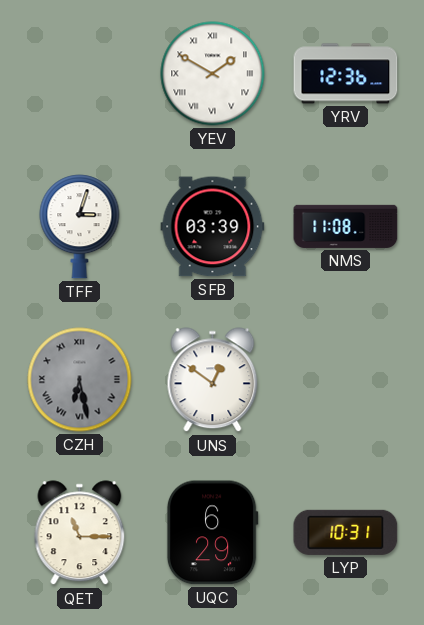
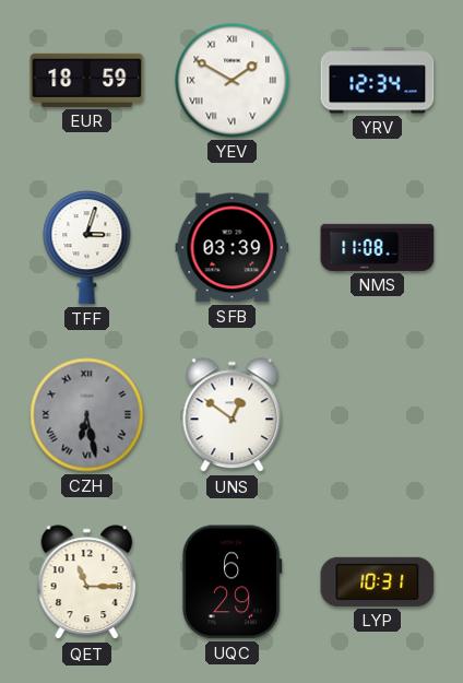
EUR: none -> 18:59 (87, 80)
YRV: 12:36 -> 12:34 (378, 81)
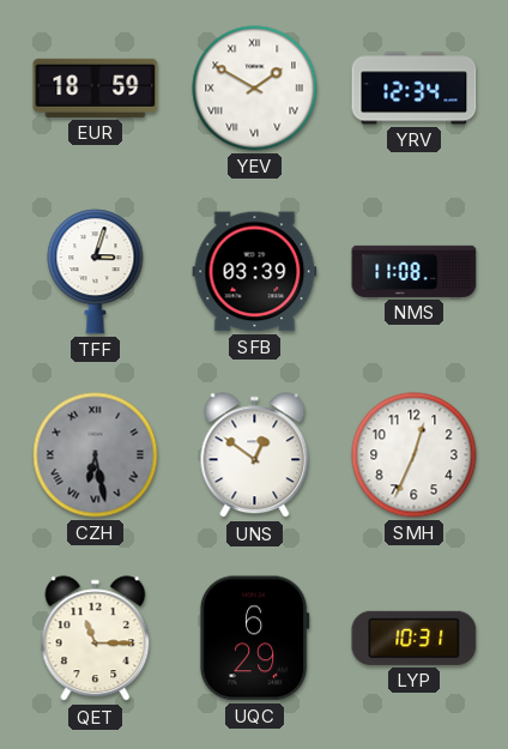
SMH: none -> 12:34 (415, 455)
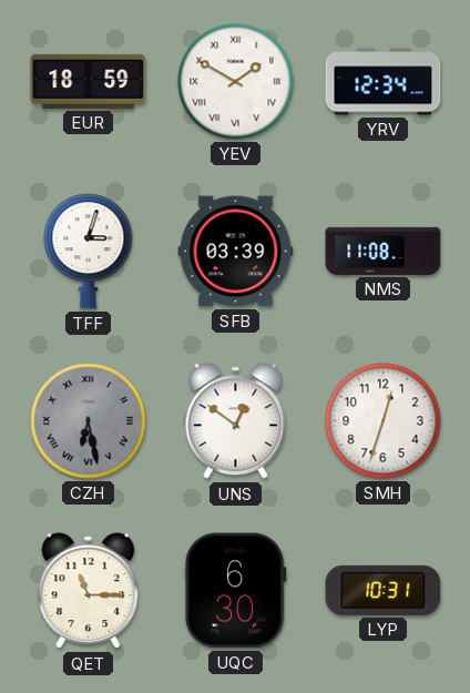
SMH: 12:34 -> 12:33 (384, 421)
UQC: 6:29 -> 6:30 (235, 591)
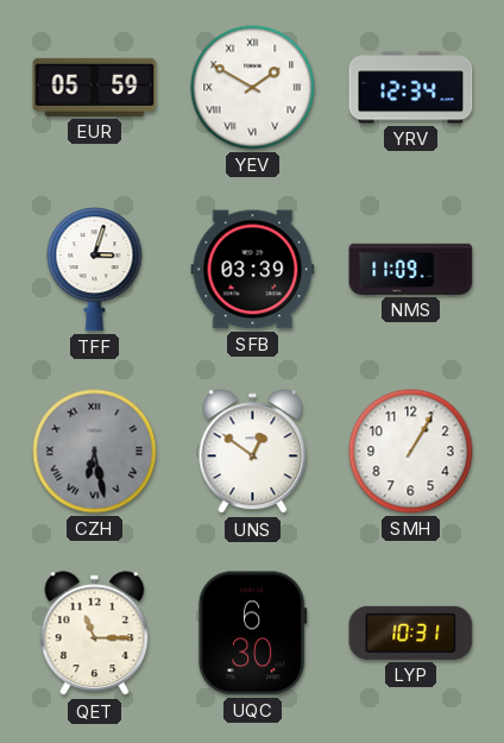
EUR: 18:59 -> 05:59 (95, 87)
NMS: 11:08 -> 11:09 (411, 269)
SMH: 12:33 -> 1:05 (411, 452)
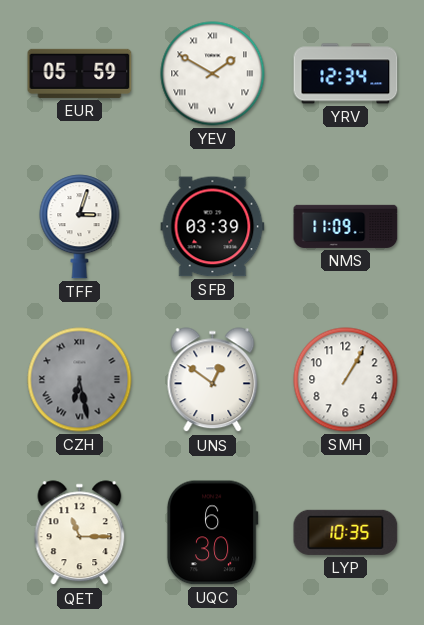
LYP: 10:31 -> 10:35 (346, 532)
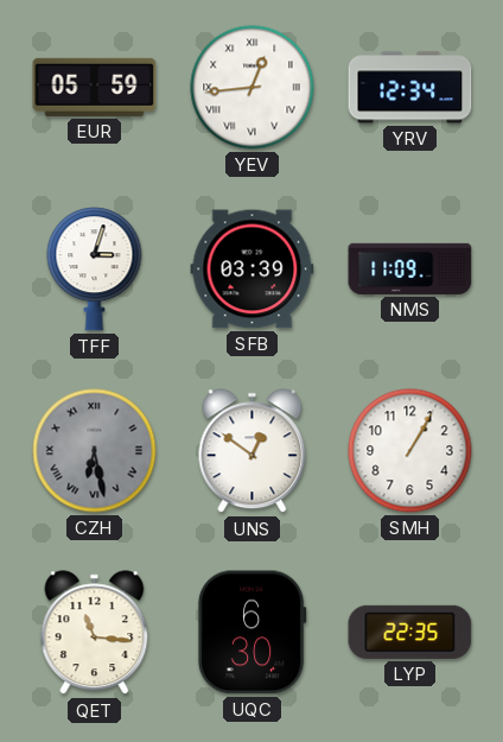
YEV: 1:50 -> 12:44 (253, 88)
QET: 11:15 -> 11:16 (95, 633)
LYP: 10:35 -> 22:35 (410, 632)
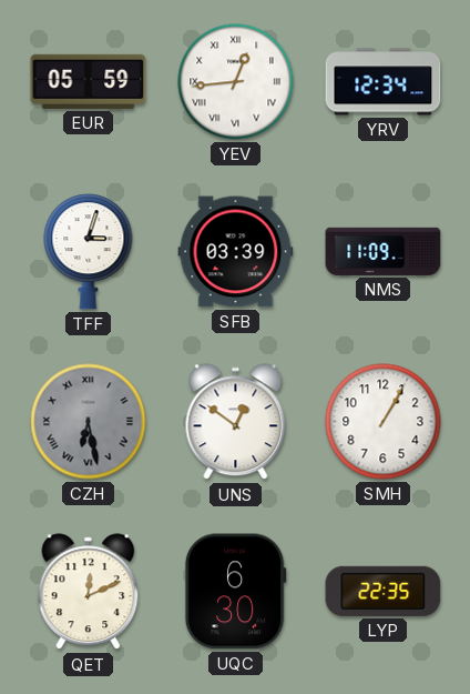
QET: 11:16 -> 12:11 (89, 592)
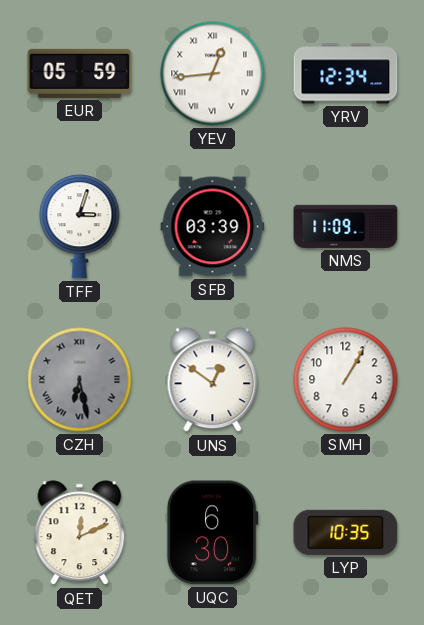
LYP: 22:35 -> 10:35 (346, 532)
